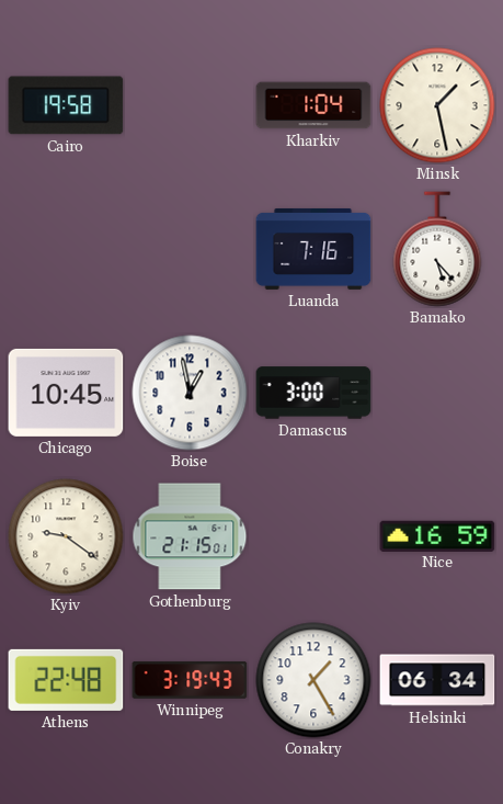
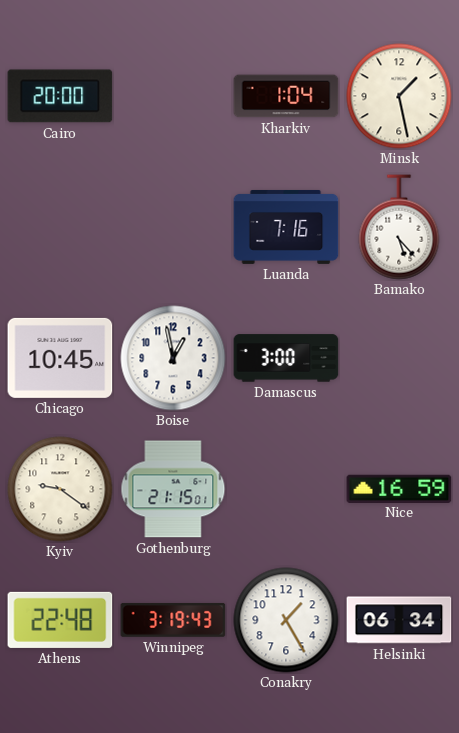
Cairo: 19:58 -> 20:00 (60, 96)
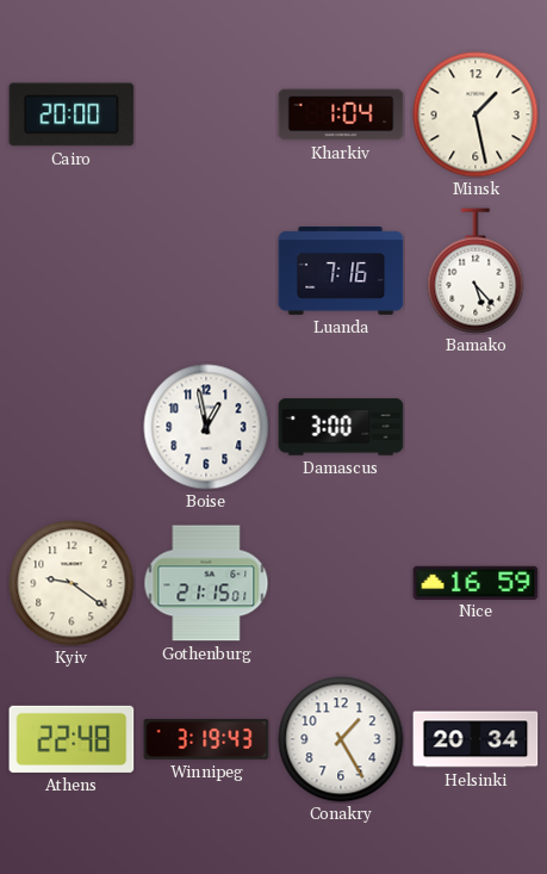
Chicago: 10:45 -> none (60, 358)
Helsinki: 06:34 -> 20:34 (475, 739)
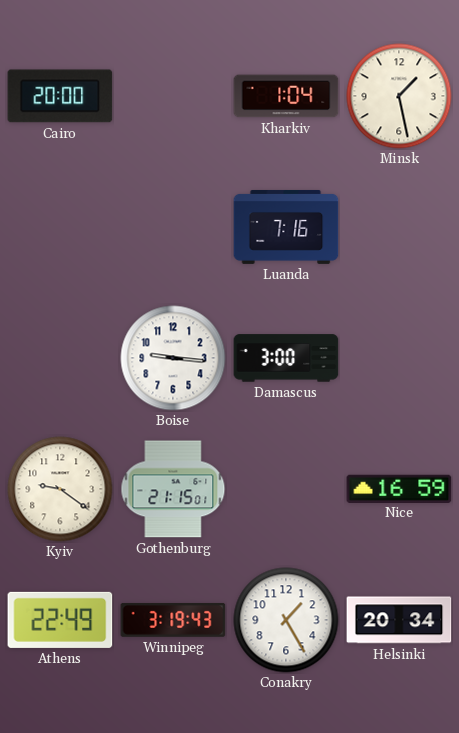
Bamako: 5:23 -> none (475, 271)
Boise: 12:58 -> 9:16 (173, 358)
Athens: 22:48 -> 22:49 (60, 620)
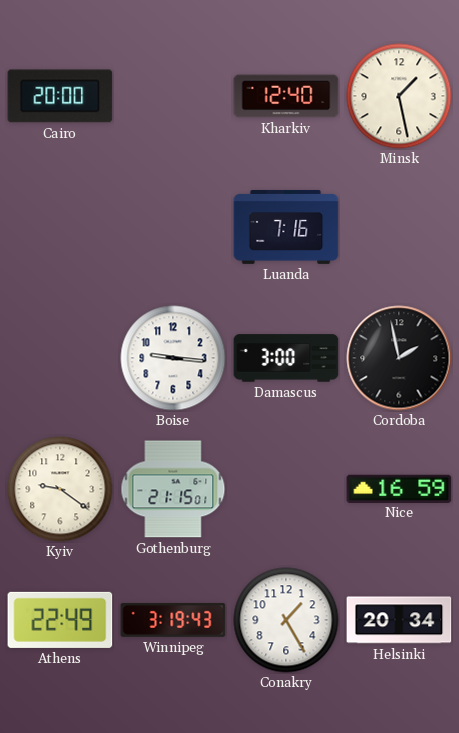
Kharkiv: 1:04 -> 12:40 (286, 96)
Cordoba: none -> 1:58 (399, 358)
